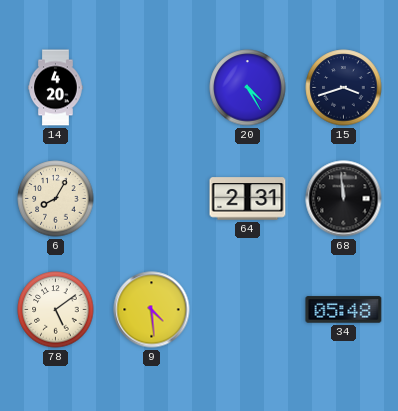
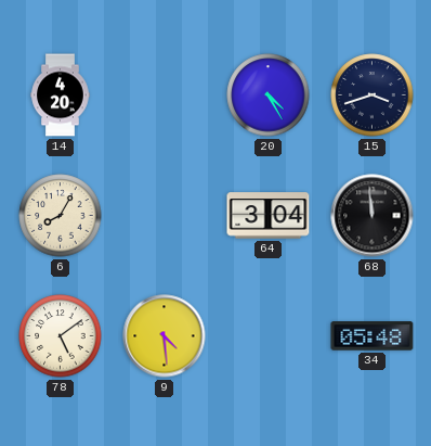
64: 2:31 -> 3:04 (269, 216)
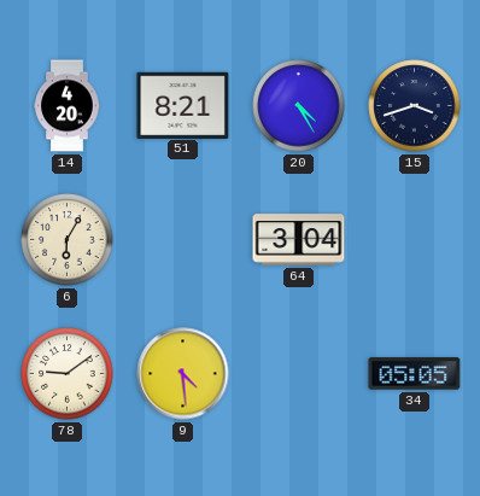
51: none -> 8:21 (183, 105)
6: 8:05 -> 6:05 (68, 240)
68: 11:59 -> none (373, 216)
78: 5:09 -> 9:09 (68, 374)
34: 05:48 -> 05:05 (415, 374)
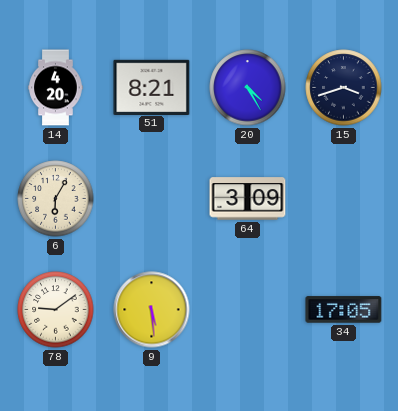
64: 3:04 -> 3:09 (248, 199)
9: 4:29 -> 5:29 (152, 310)
34: 05:05 -> 17:05 (344, 310)
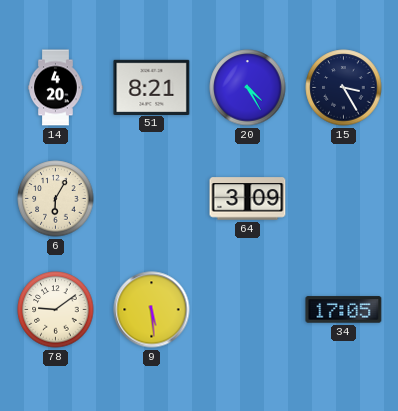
15: 3:42 -> 3:25 (344, 88)
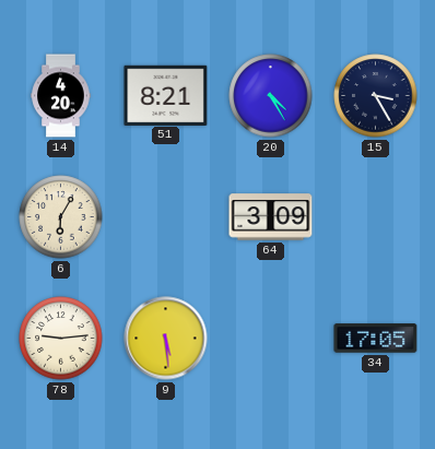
78: 9:09 -> 9:14 (61, 339)
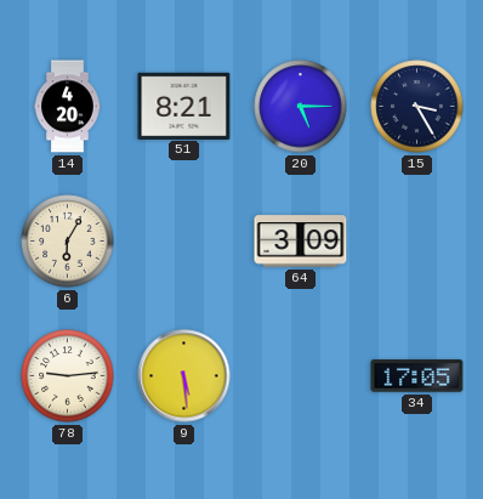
20: 4:25 -> 5:15 (301, 107)
